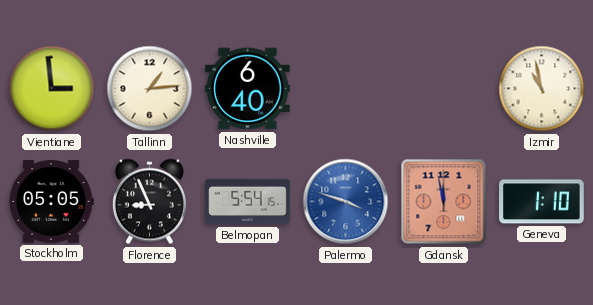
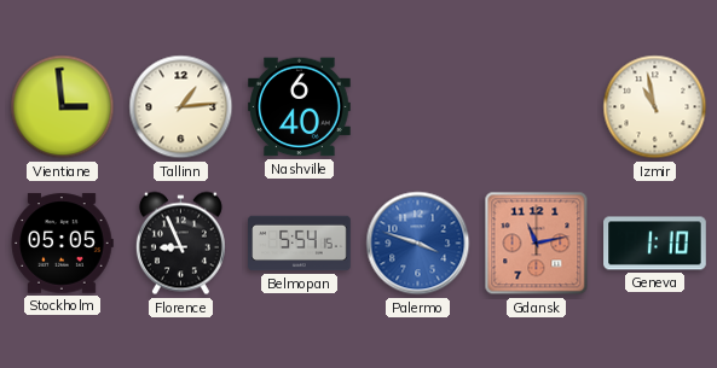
Gdansk: 11:58 -> 11:13 (537, 244)
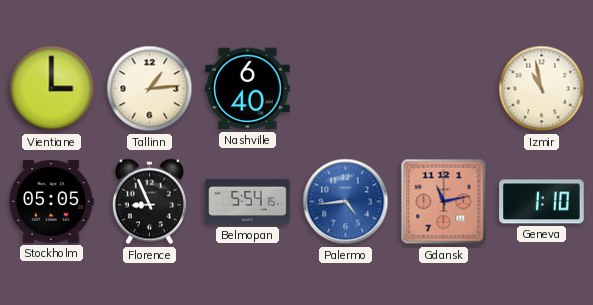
Vientiane: 2:59 -> 3:00 (52, 89)
Palermo: 3:48 -> 4:44 (346, 202)
